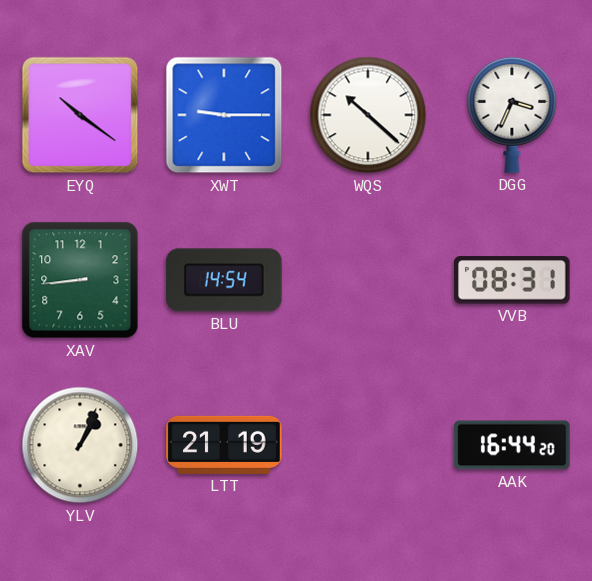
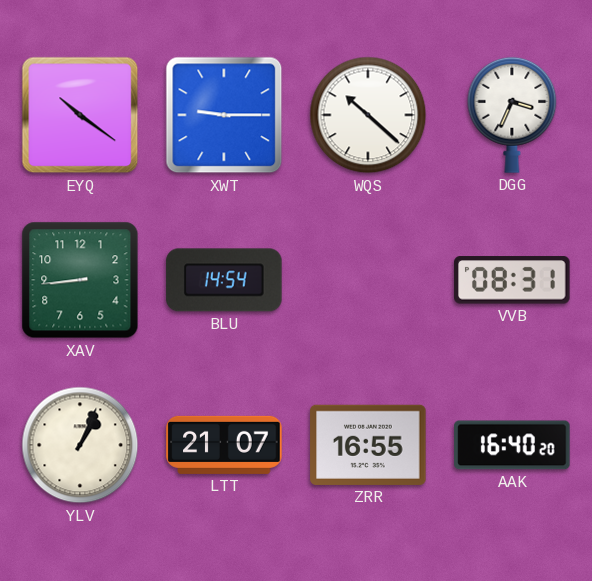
LTT: 21:19 -> 21:07 (224, 445)
ZRR: none -> 16:55 (368, 445)
AAK: 16:44 -> 16:40 (512, 445)
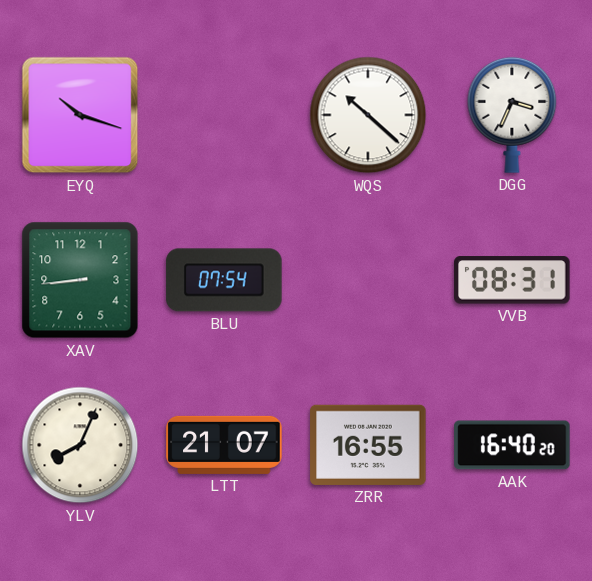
EYQ: 10:21 -> 10:18 (80, 115)
XWT: 9:15 -> none (224, 115)
BLU: 14:54 -> 07:54 (224, 280)
YLV: 1:04 -> 8:04 (80, 445)
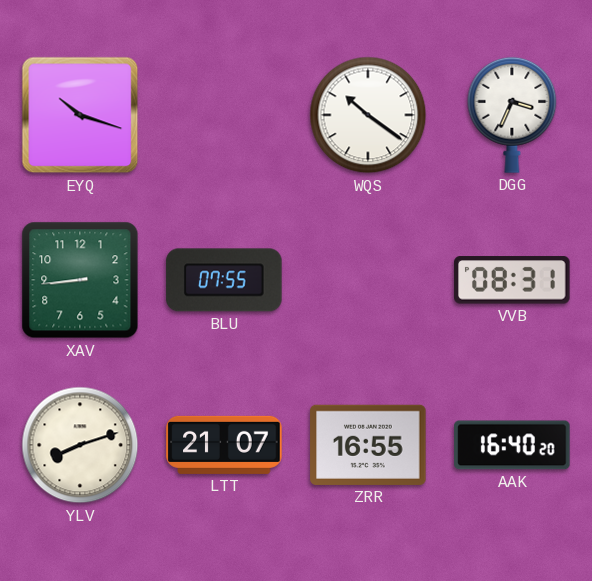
WQS: 10:22 -> 10:21 (368, 115)
BLU: 07:54 -> 07:55 (224, 280)
YLV: 8:04 -> 8:12 (80, 445)
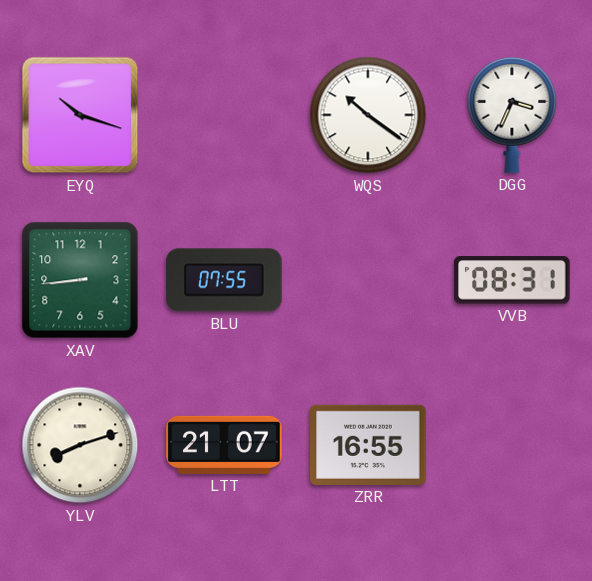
AAK: 16:40 -> none (512, 445)
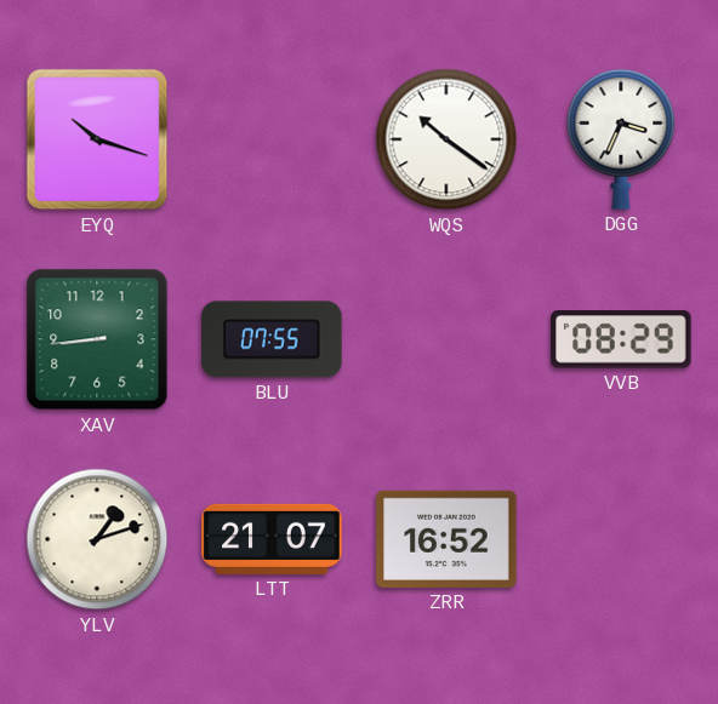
VVB: 08:31 -> 08:29 (621, 339)
YLV: 8:12 -> 1:12 (97, 539)
ZRR: 16:55 -> 16:52 (446, 539)
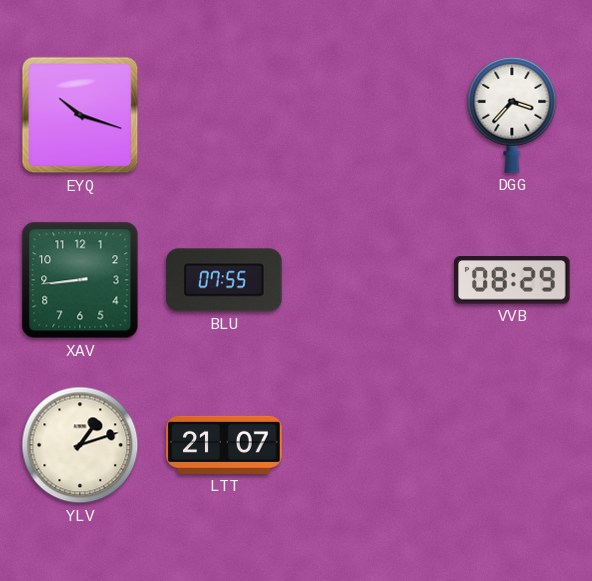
WQS: 10:21 -> none (446, 139)
DGG: 3:34 -> 3:37 (512, 115)
ZRR: 16:52 -> none (446, 539)
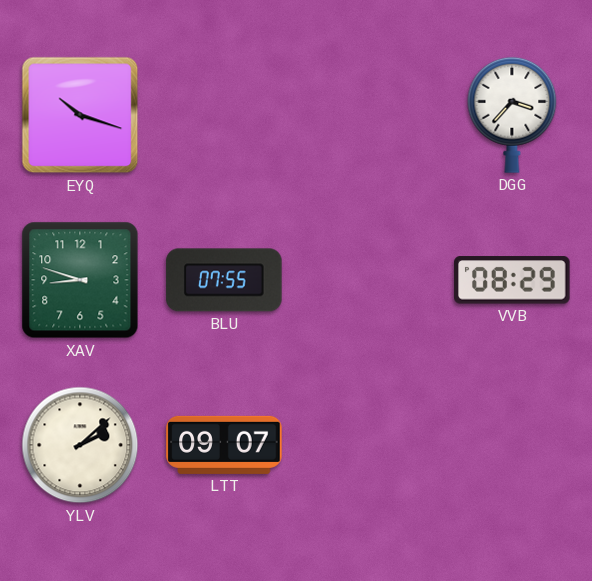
XAV: 8:44 -> 8:48 (80, 280)
YLV: 1:12 -> 2:08 (80, 445)
LTT: 21:07 -> 09:07 (224, 445)
